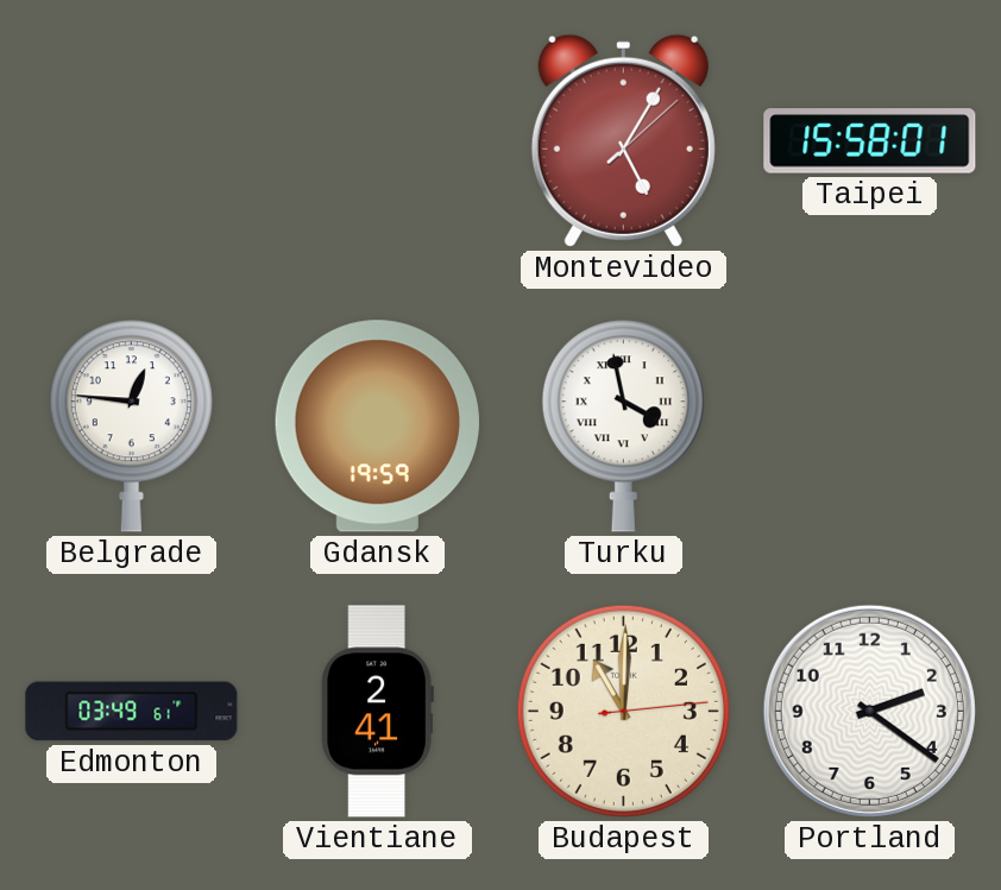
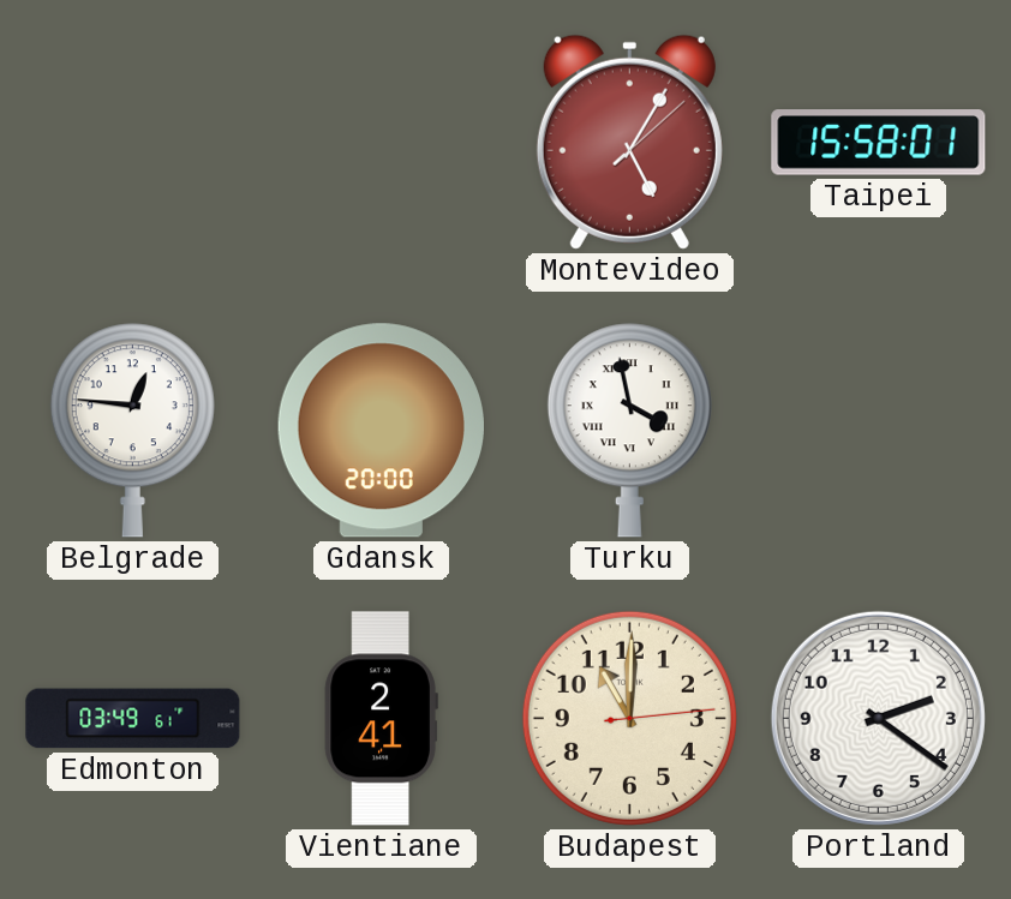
Gdansk: 19:59 -> 20:00 (381, 431)
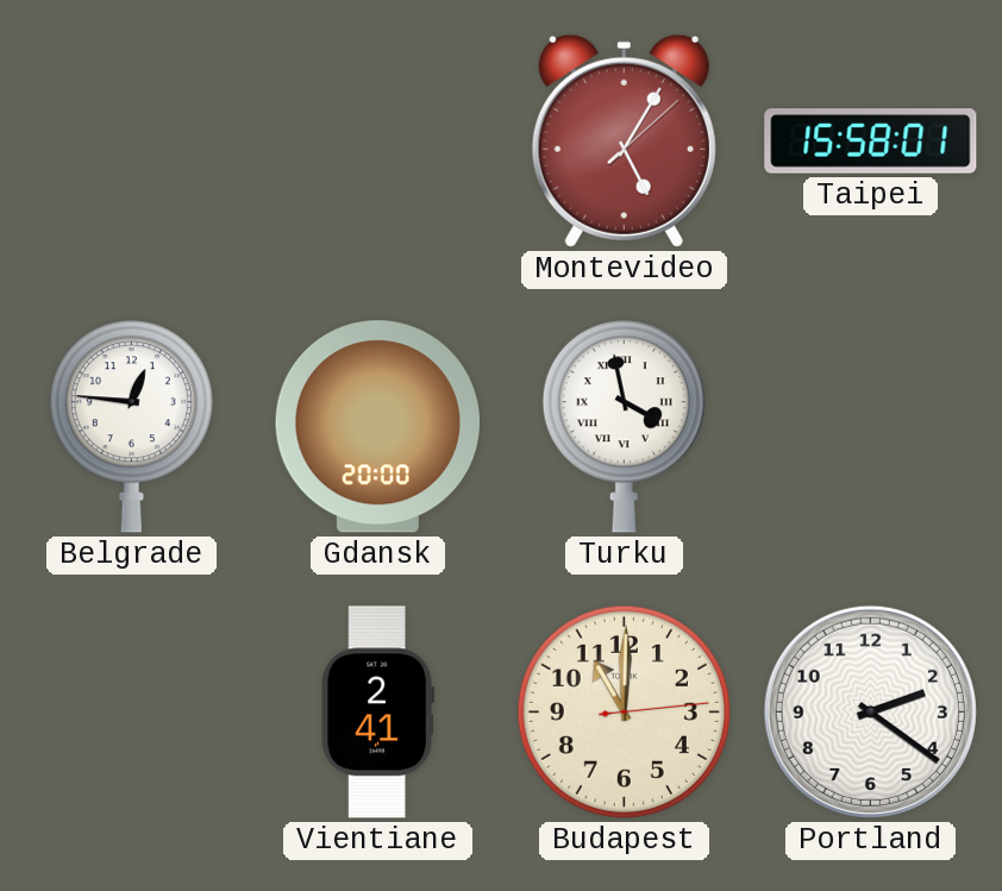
Edmonton: 03:49 -> none (133, 719)
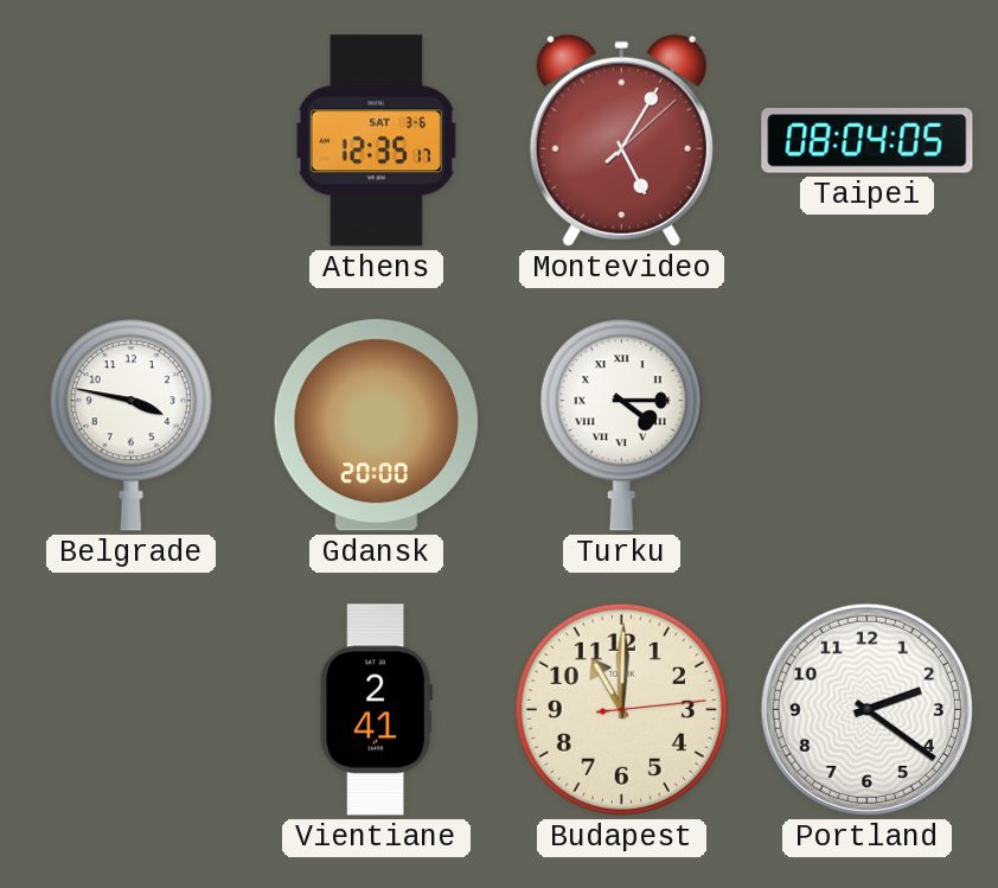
Athens: none -> 12:35 (376, 141)
Taipei: 15:58 -> 08:04 (868, 141)
Belgrade: 12:46 -> 3:47 (130, 426)
Turku: 3:58 -> 4:15 (621, 426)
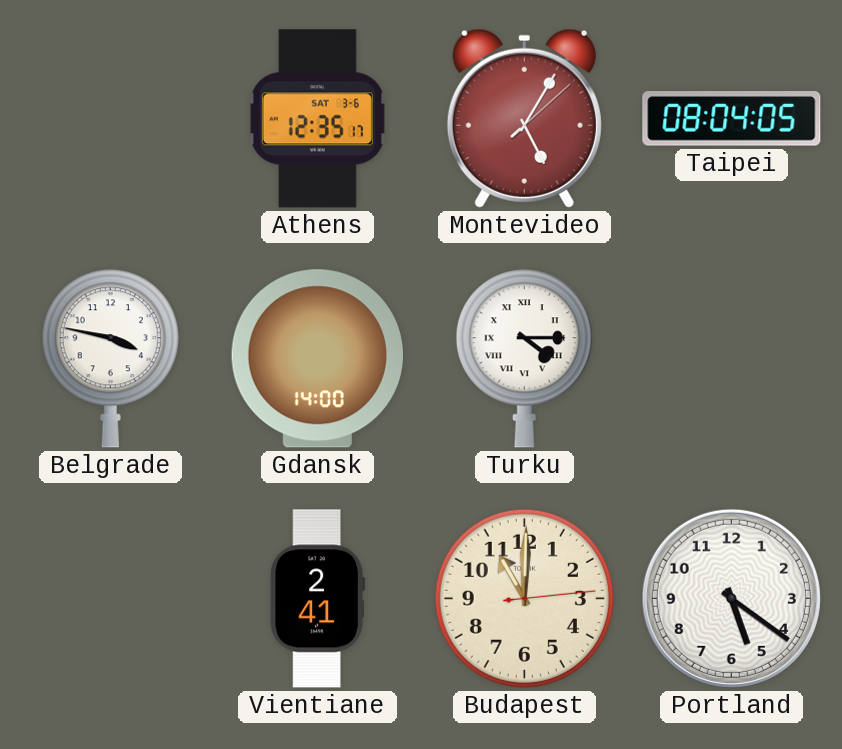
Gdansk: 20:00 -> 14:00 (317, 359)
Portland: 2:21 -> 5:21 (731, 598)
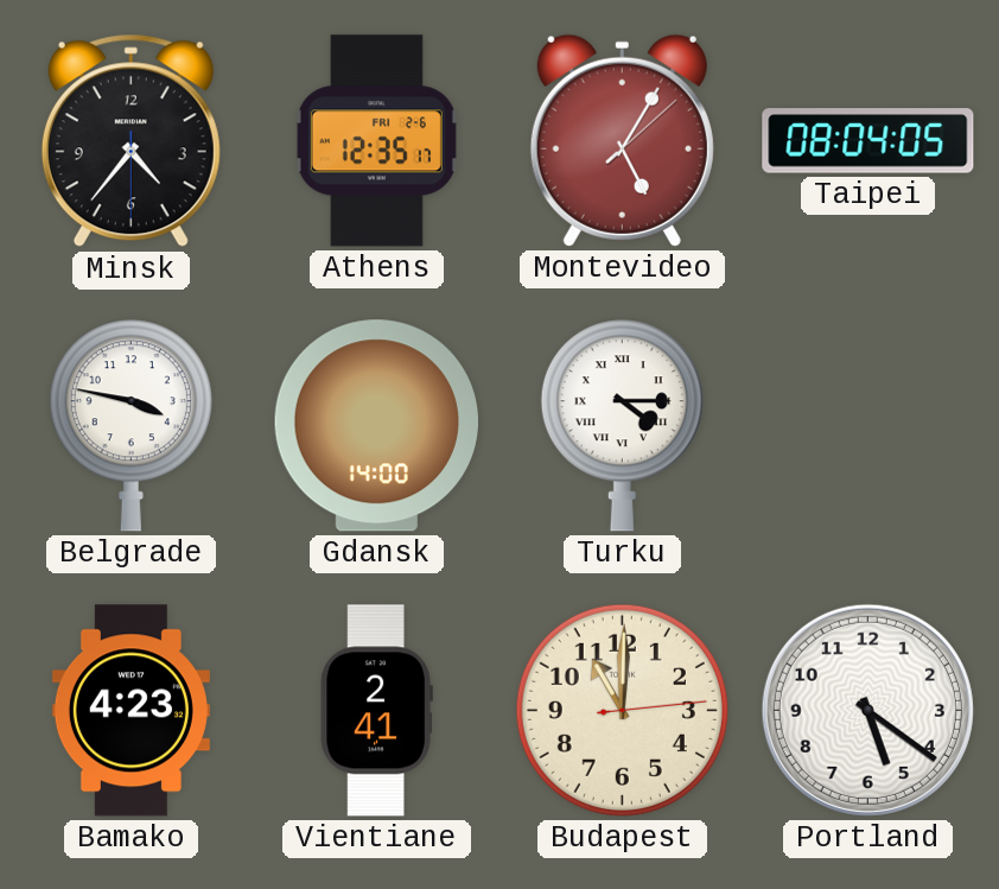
Minsk: none -> 4:36 (131, 141)
Athens date: SAT 3-6 -> FRI 2-6 (376, 141)
Bamako: none -> 4:23 (131, 711)
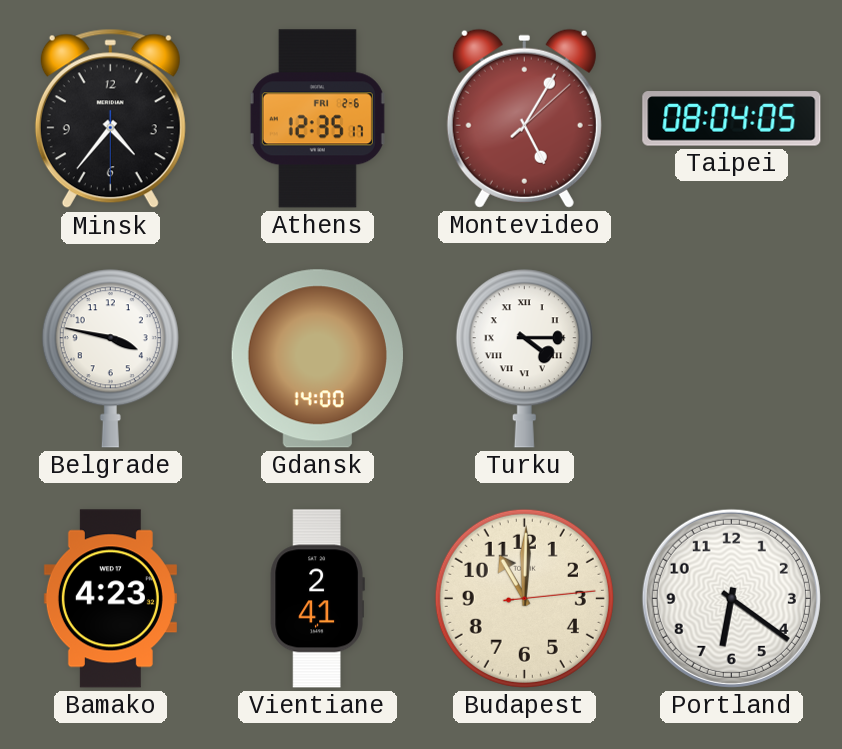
Portland: 5:21 -> 6:21 (731, 598)
